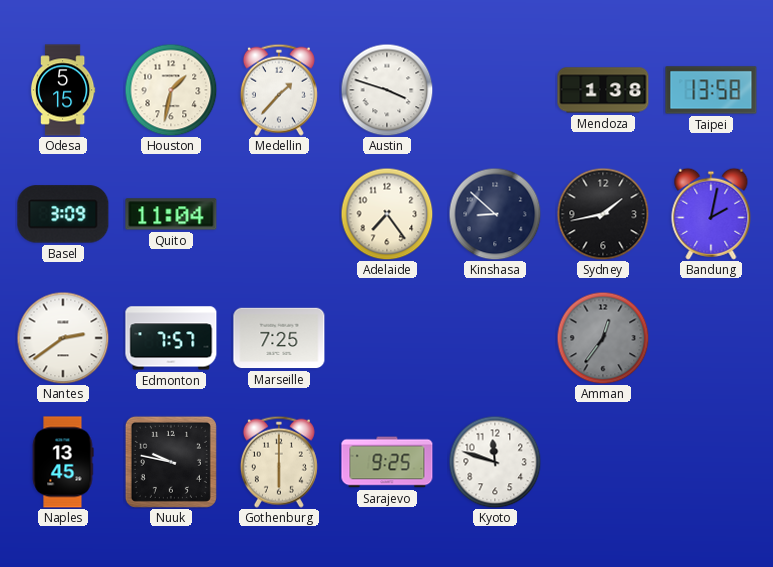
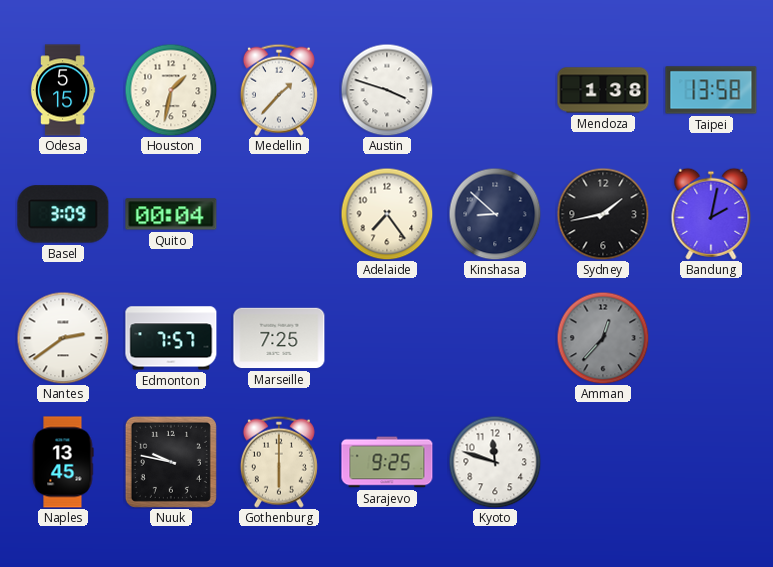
Quito: 11:04 -> 00:04 (171, 214)
Amman: 12:36 -> 12:37 (603, 338)
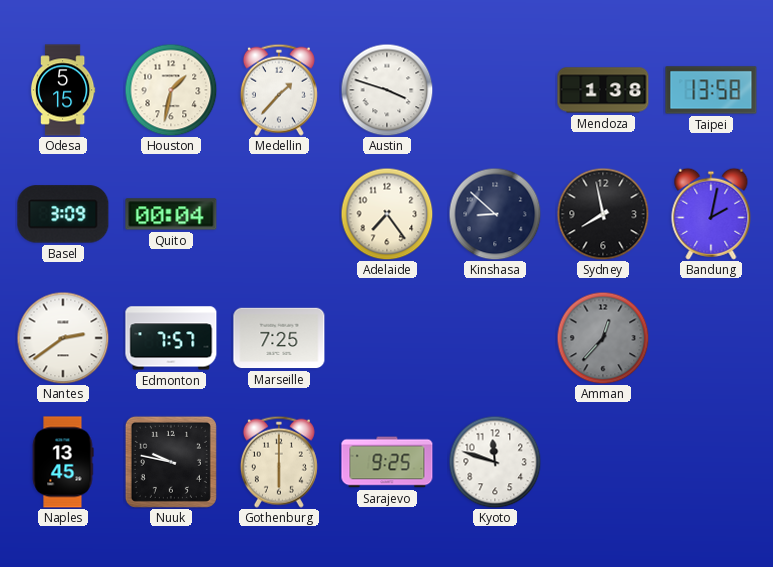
Sydney: 1:43 -> 7:58 (603, 214)
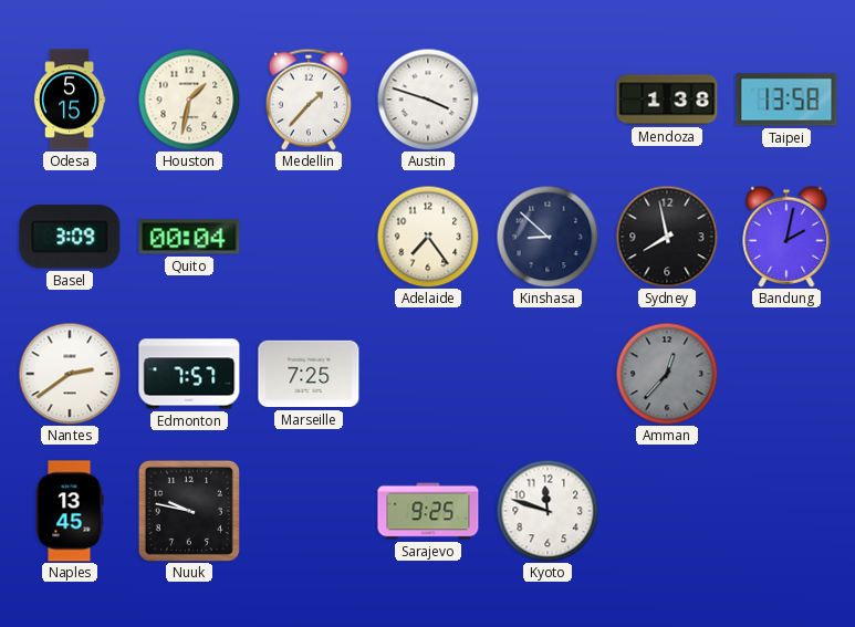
Gothenburg: 6:00 -> none (279, 462)
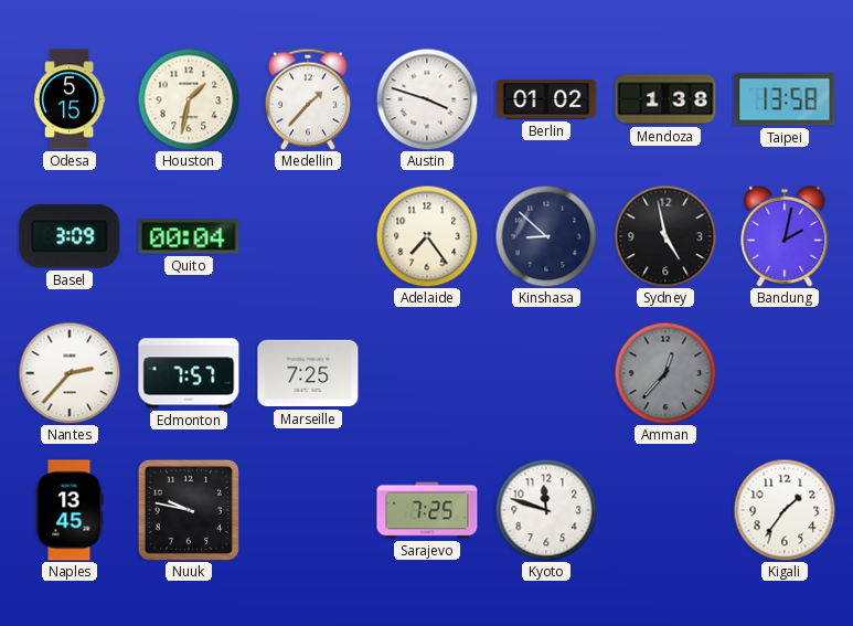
Berlin: none -> 01:02 (546, 99)
Sydney: 7:58 -> 4:58 (665, 236)
Nantes: 2:39 -> 2:37 (70, 373)
Sarajevo: 9:25 -> 7:25 (427, 510)
Kigali: none -> 1:36 (785, 510)
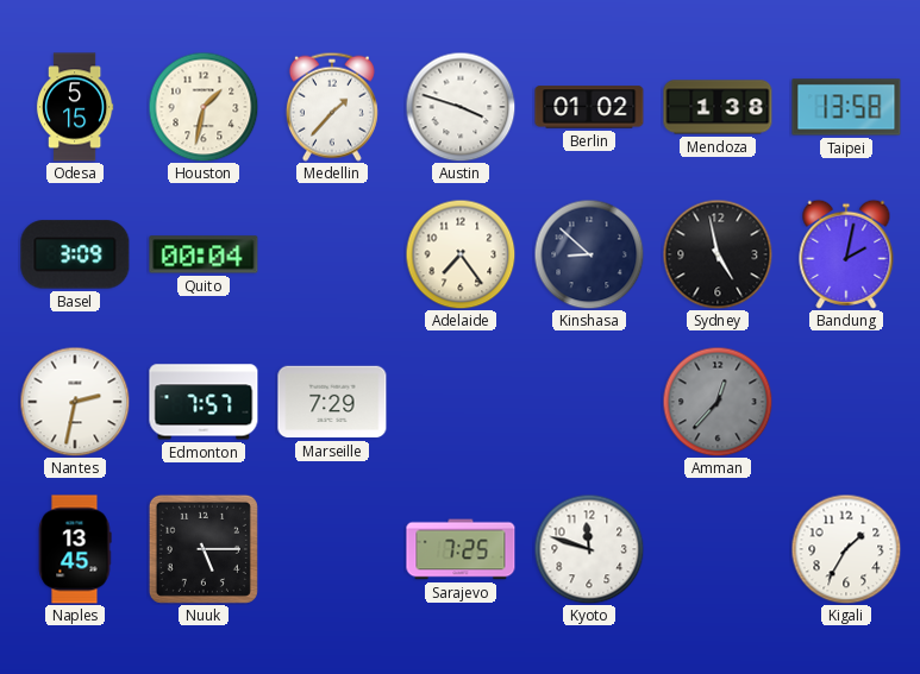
Nantes: 2:37 -> 2:32 (75, 402)
Marseille: 7:25 -> 7:29 (332, 402)
Nuuk: 9:47 -> 5:15 (204, 549)
Kigali: 1:36 -> 1:35 (846, 549)
